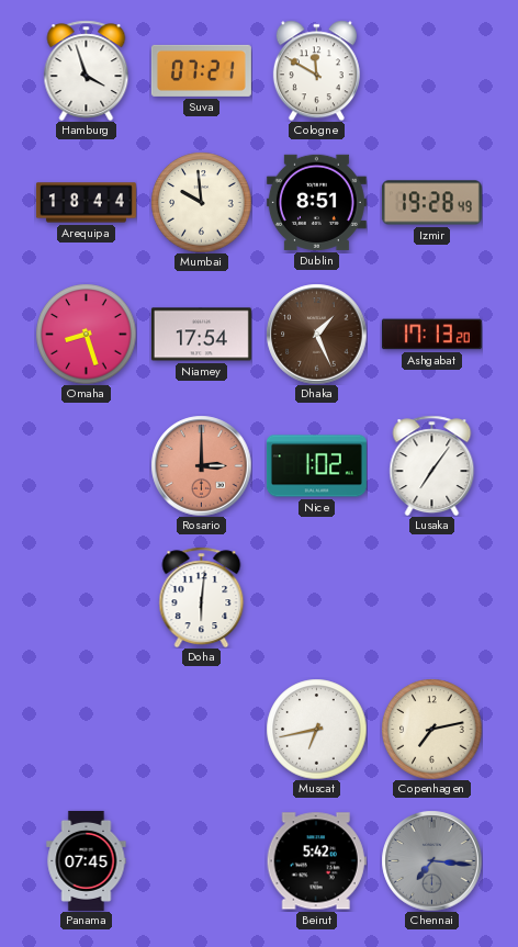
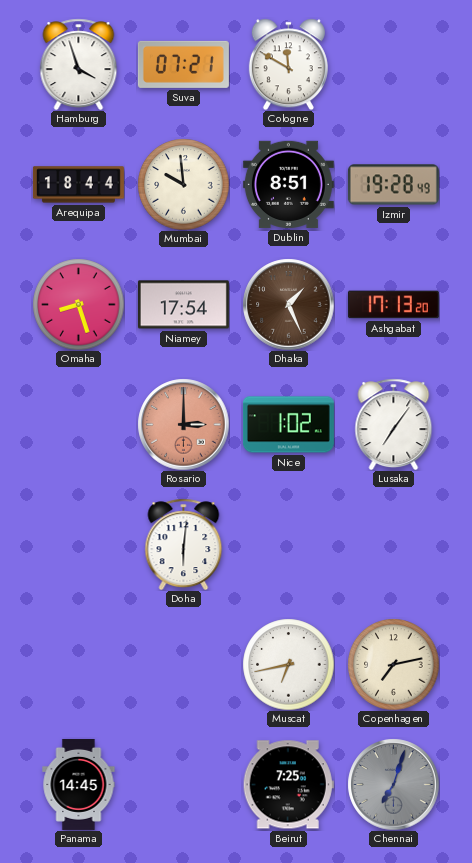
Panama: 07:45 -> 14:45 (79, 784)
Beirut: 5:42 -> 7:25 (288, 785)
Chennai: 7:16 -> 7:03 (393, 784)
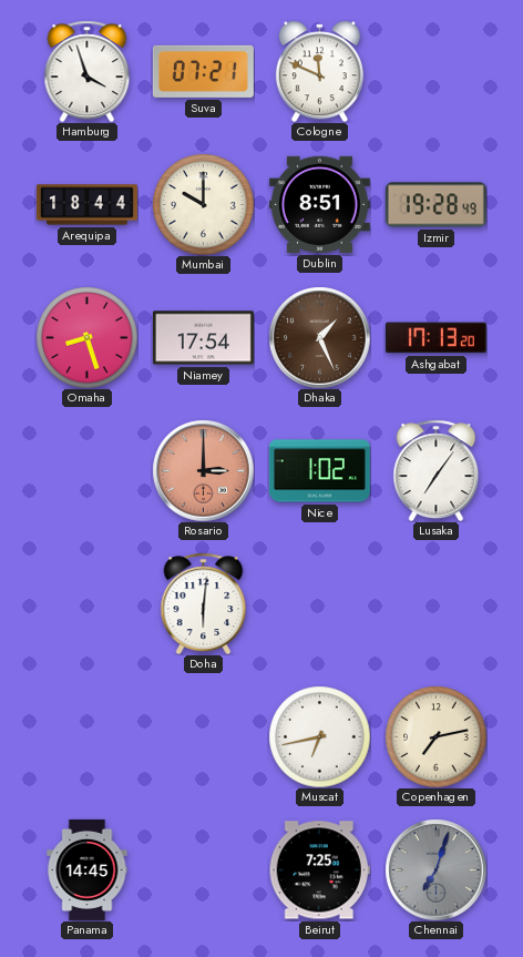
Cologne: 11:50 -> 11:49 (319, 71)
Mumbai: 9:59 -> 10:00 (203, 204)
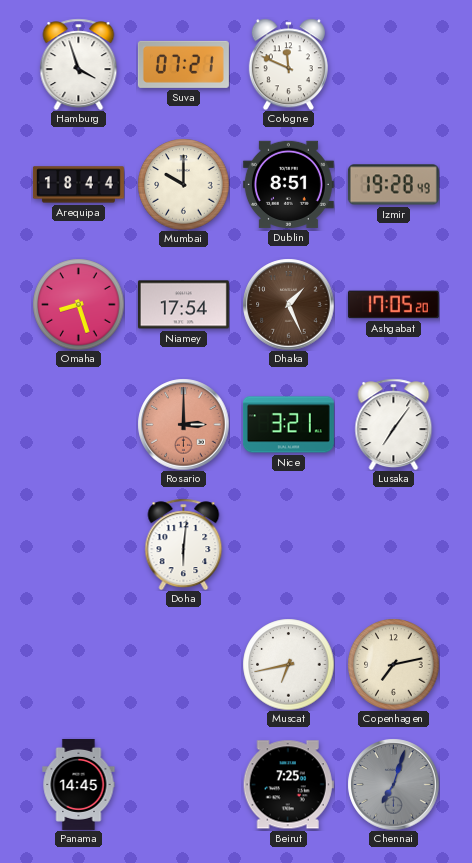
Ashgabat: 17:13 -> 17:05 (393, 305)
Nice: 1:02 -> 3:21 (288, 425)
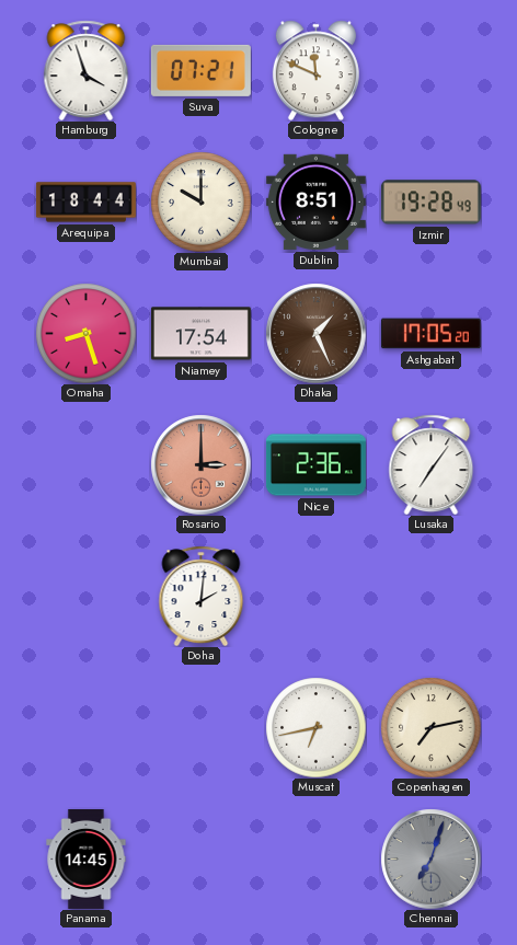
Nice: 3:21 -> 2:36 (315, 465)
Doha: 6:01 -> 2:01 (202, 596)
Beirut: 7:25 -> none (288, 785)
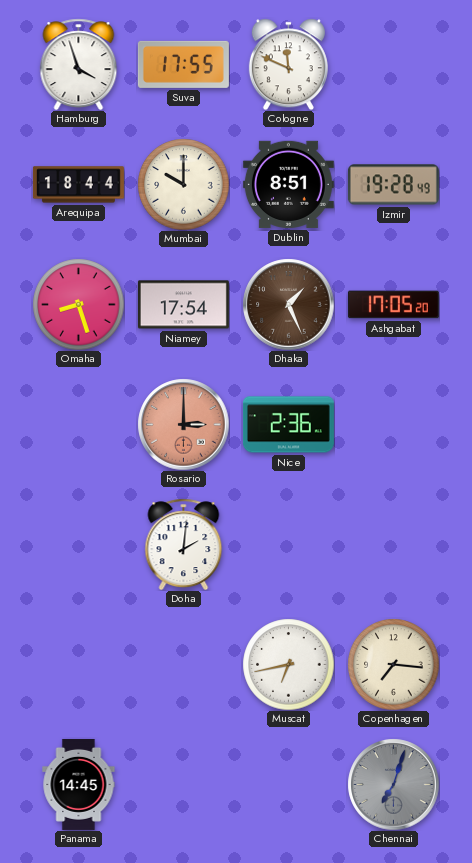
Suva: 07:21 -> 17:55 (183, 64)
Lusaka: 7:06 -> none (432, 464)
Copenhagen: 7:13 -> 7:16 (393, 664)
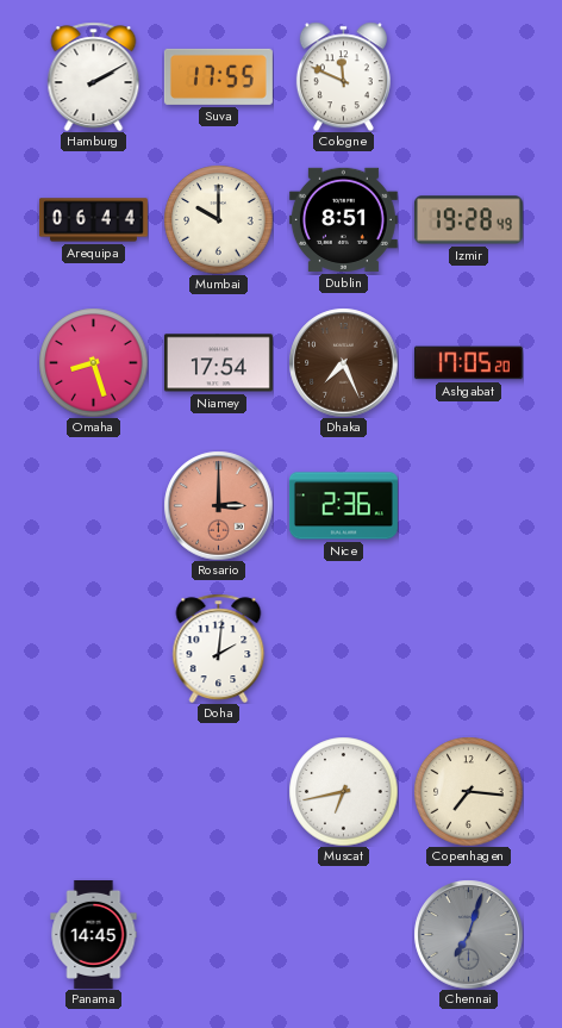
Hamburg: 3:57 -> 2:10 (94, 76)
Arequipa: 18:44 -> 06:44 (93, 220)
Dhaka: 1:26 -> 7:26 (343, 362)
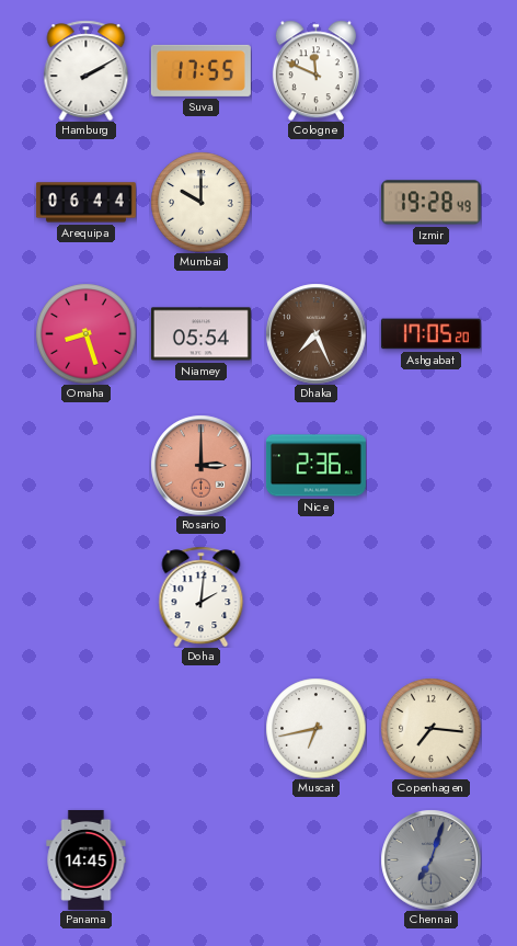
Dublin: 8:51 -> none (343, 219)
Niamey: 17:54 -> 05:54 (200, 334)
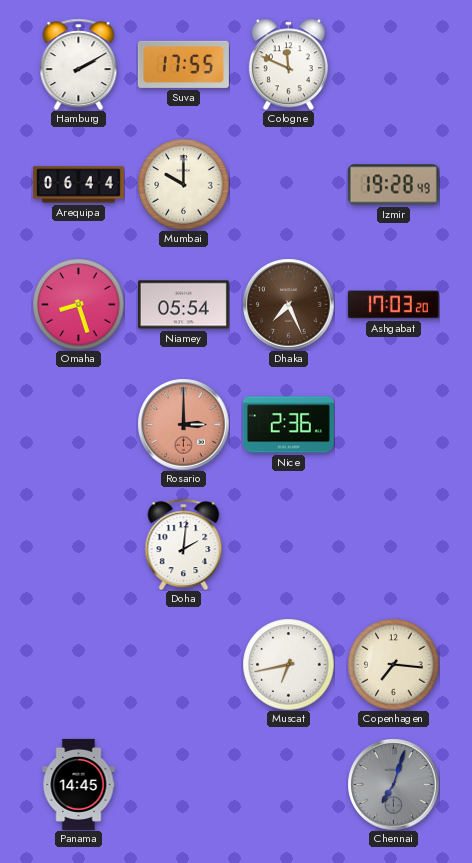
Ashgabat: 17:05 -> 17:03 (393, 305)
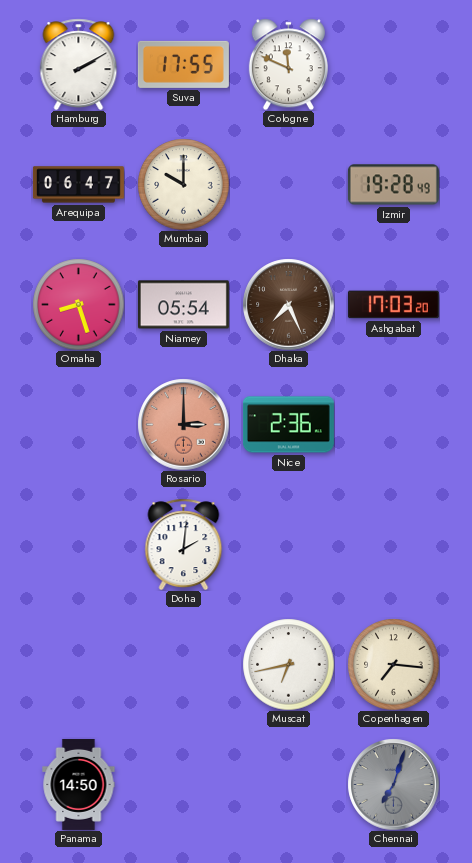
Arequipa: 06:44 -> 06:47 (78, 185)
Panama: 14:45 -> 14:50 (79, 784)
